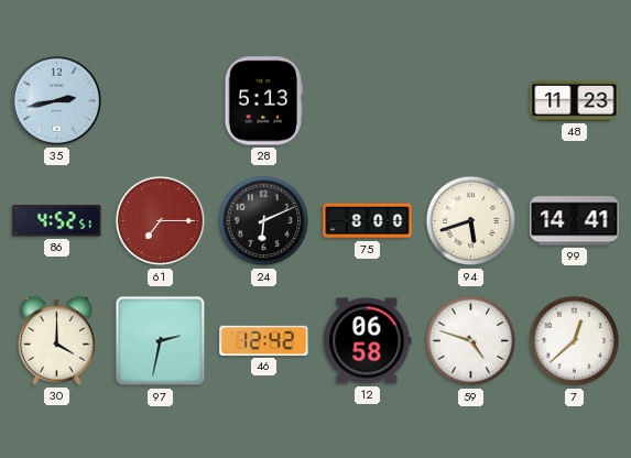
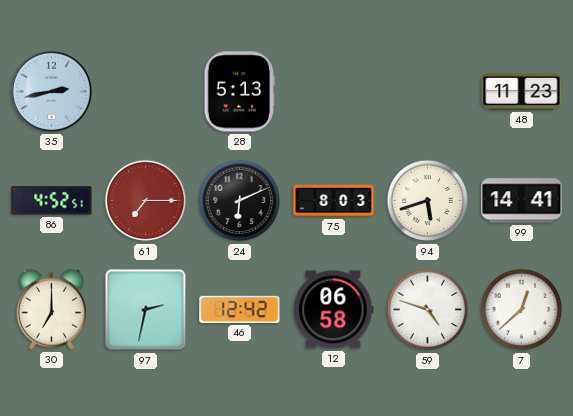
75: 8:00 -> 8:03 (334, 201)
30: 4:00 -> 7:00 (51, 309)
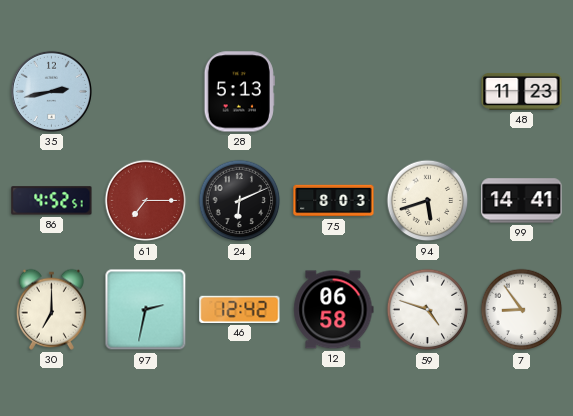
7: 12:38 -> 8:54 (522, 310)
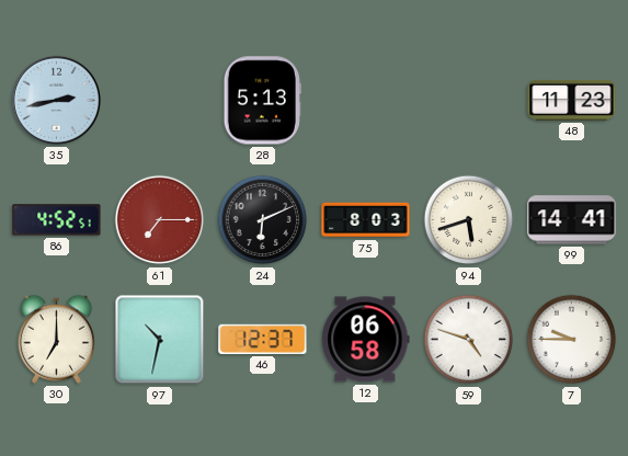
97: 2:32 -> 10:32 (160, 340)
46: 12:42 -> 12:37 (263, 339)
7: 8:54 -> 9:45 (572, 340)
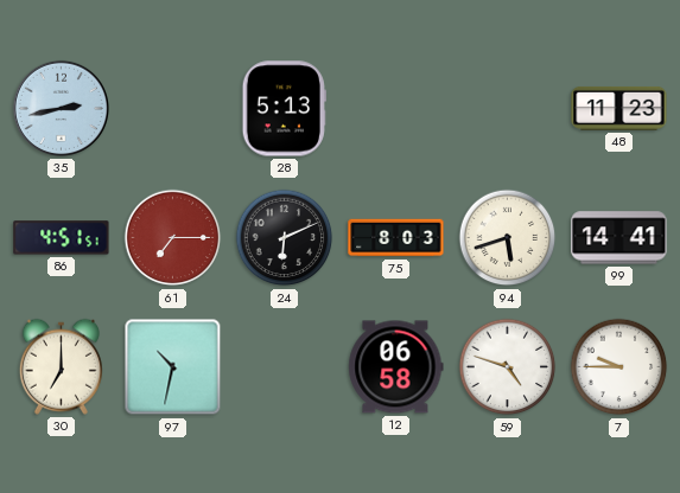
86: 4:52 -> 4:51 (62, 238)
46: 12:37 -> none (263, 339)
